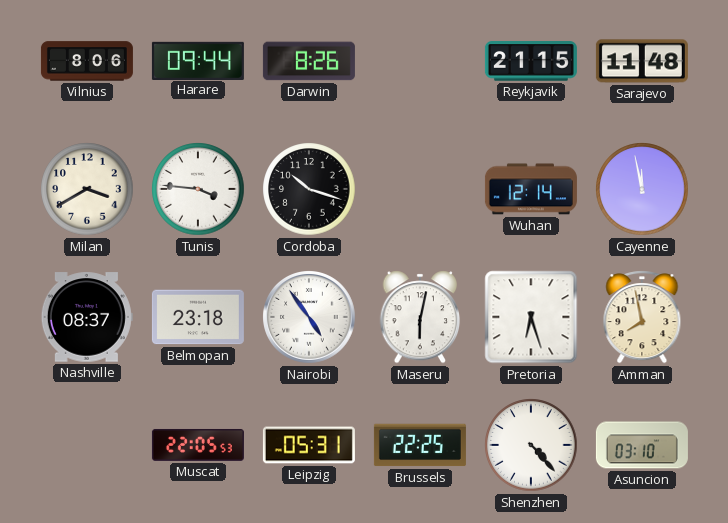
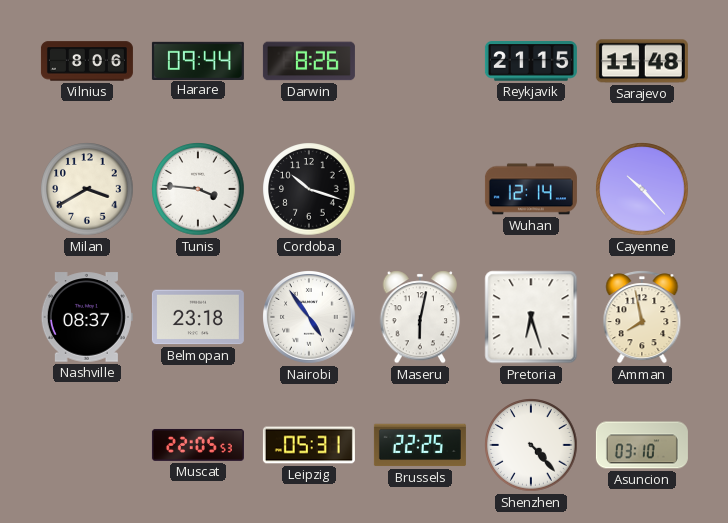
Cayenne: 11:58 -> 10:23 (642, 189)
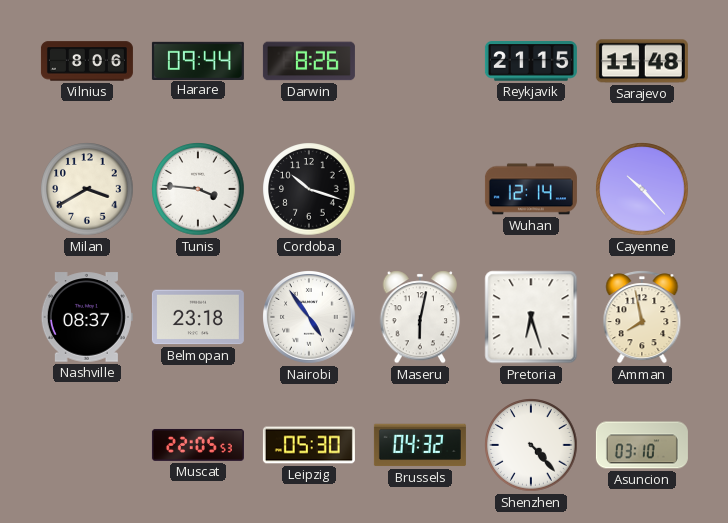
Leipzig: 05:31 -> 05:30 (309, 445)
Brussels: 22:25 -> 04:32 (420, 445)
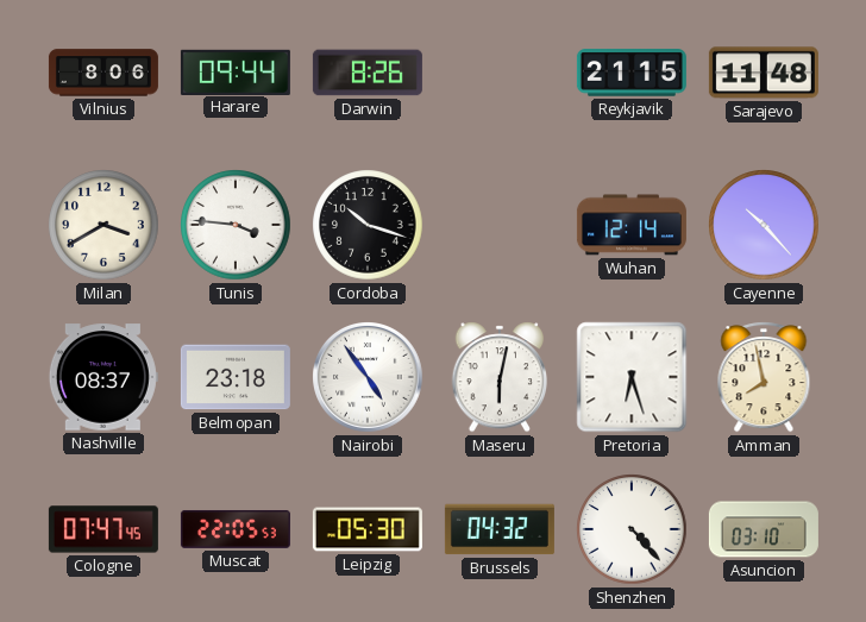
Cologne: none -> 07:47 (103, 529)
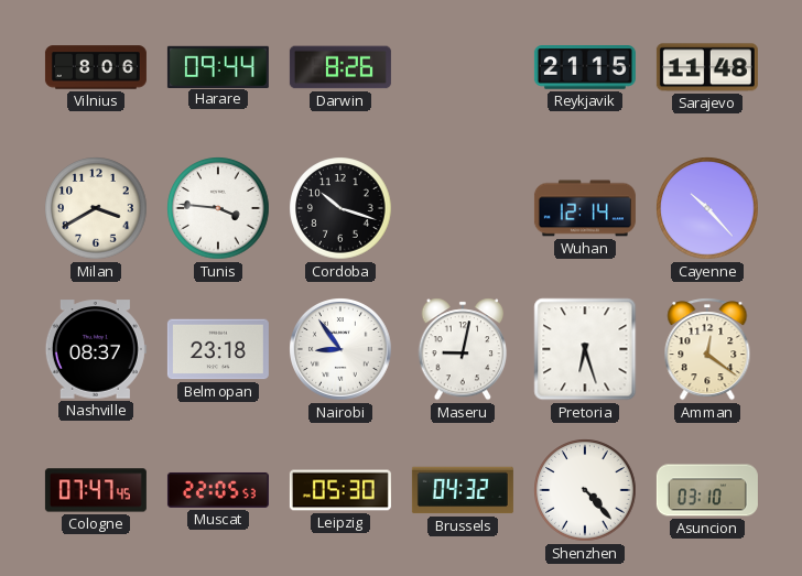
Nairobi: 4:54 -> 8:54 (342, 350)
Maseru: 6:02 -> 9:02 (463, 349)
Amman: 7:58 -> 12:21 (707, 349)
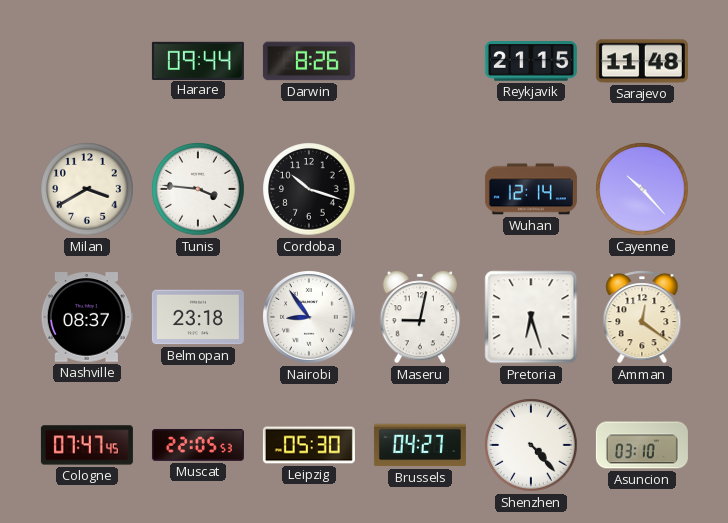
Vilnius: 8:06 -> none (96, 67)
Brussels: 04:32 -> 04:27 (420, 445)
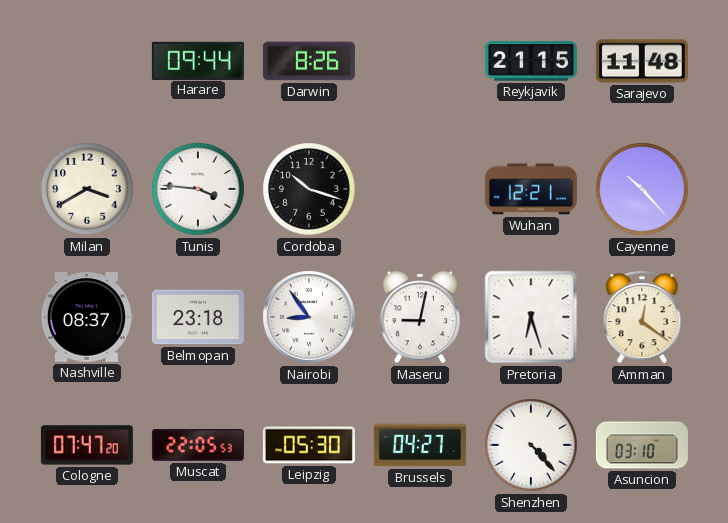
Wuhan: 12:14 -> 12:21 (531, 189)
Cologne: 07:47:45 -> 07:47:20 (87, 445)
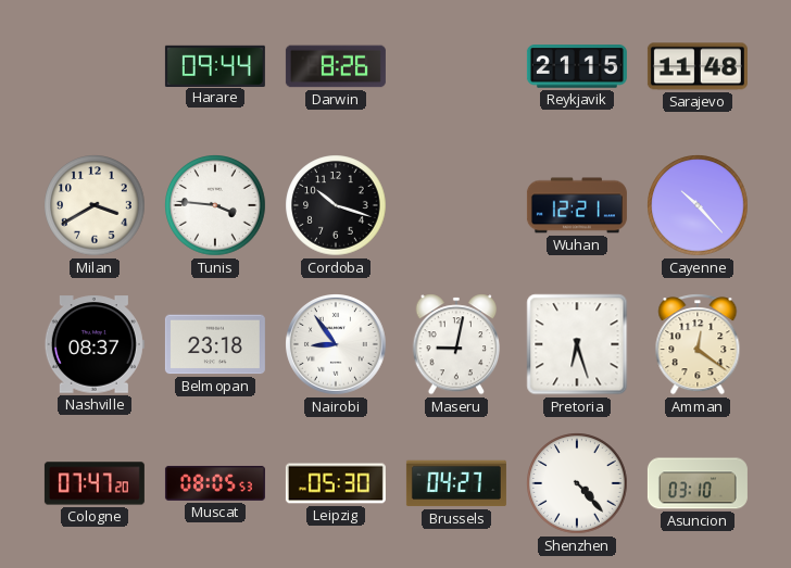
Muscat: 22:05 -> 08:05 (215, 483)
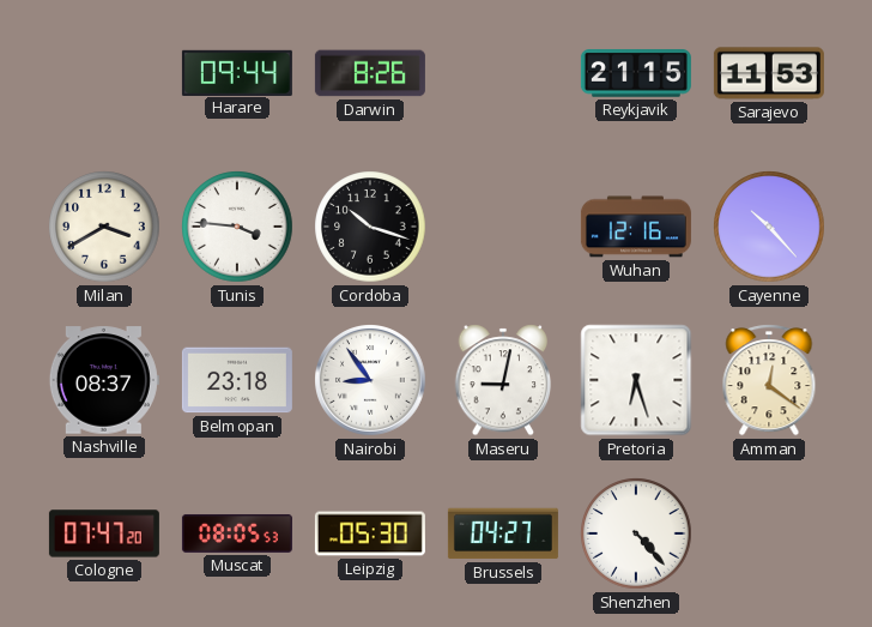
Sarajevo: 11:48 -> 11:53 (769, 73)
Wuhan: 12:21 -> 12:16 (636, 227)
Asuncion: 03:10 -> none (698, 483)
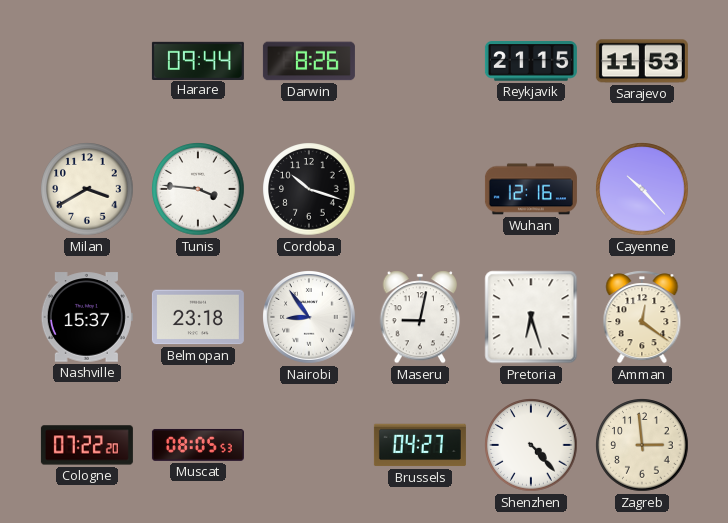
Nashville: 08:37 -> 15:37 (87, 317)
Cologne: 07:47 -> 07:22 (87, 445)
Leipzig: 05:30 -> none (370, 533)
Zagreb: none -> 2:59 (642, 445)
